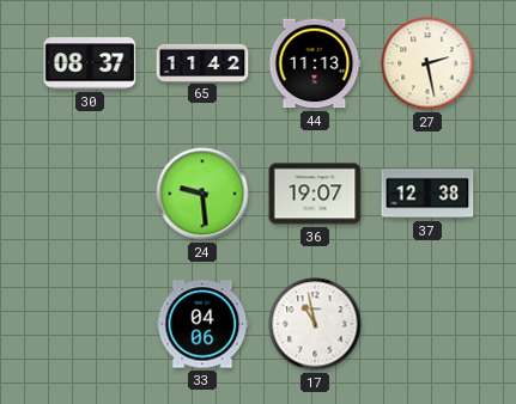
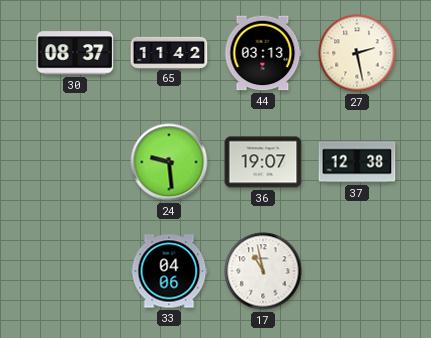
44: 11:13 -> 03:13 (263, 53)
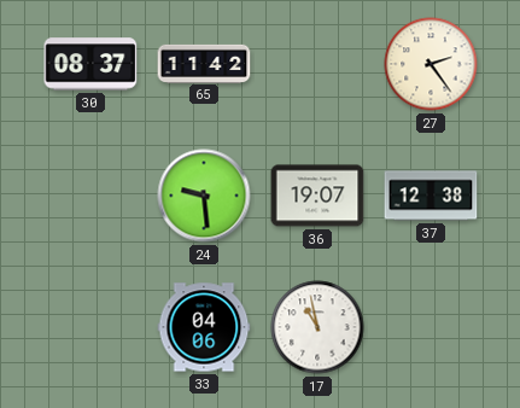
44: 03:13 -> none (263, 53)
27: 2:28 -> 2:24 (431, 64)
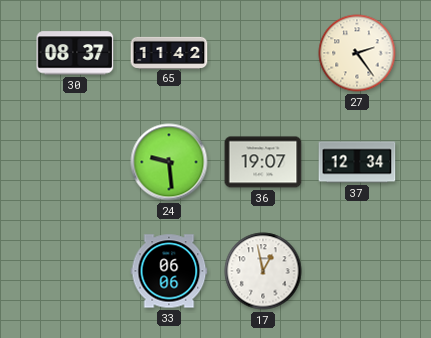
37: 12:38 -> 12:34 (357, 162)
33: 04:06 -> 06:06 (169, 271)
17: 10:58 -> 12:58 (263, 271)
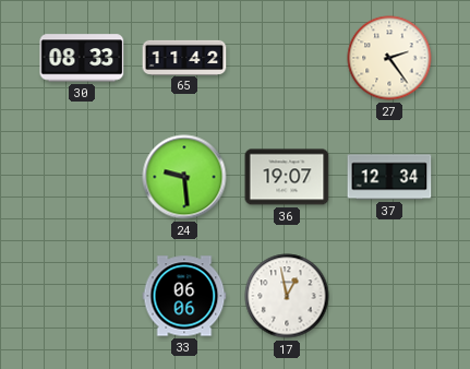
30: 08:37 -> 08:33 (82, 58)
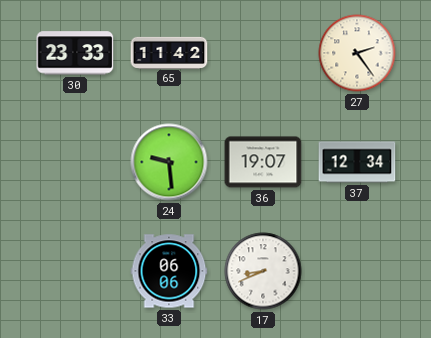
30: 08:33 -> 23:33 (75, 53)
17: 12:58 -> 8:41 (263, 271)
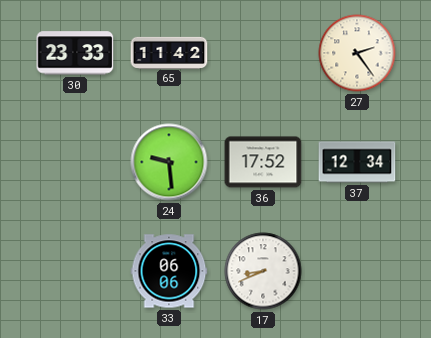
36: 19:07 -> 17:52 (263, 162)
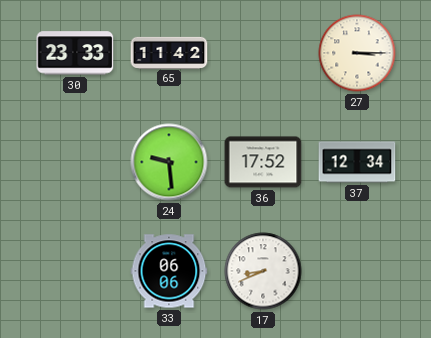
27: 2:24 -> 3:15 (357, 53)
